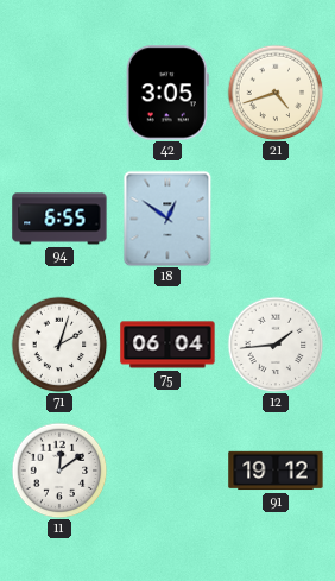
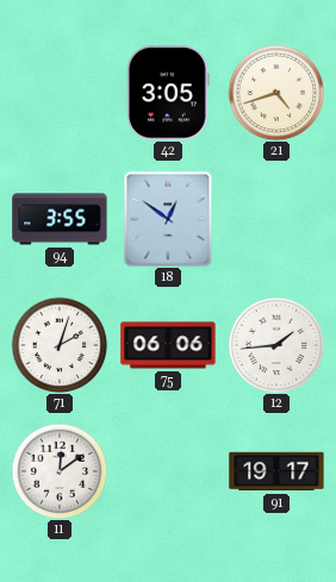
94: 6:55 -> 3:55 (60, 219)
75: 06:04 -> 06:06 (168, 345)
91: 19:12 -> 19:17 (276, 471)
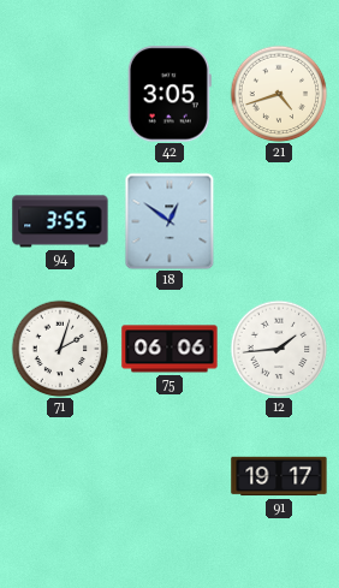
11: 12:09 -> none (60, 471)
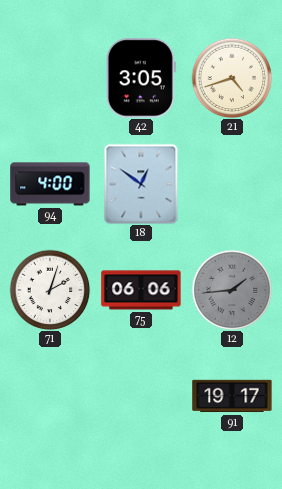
94: 3:55 -> 4:00 (50, 184)
12 dial: white -> grey (232, 290)
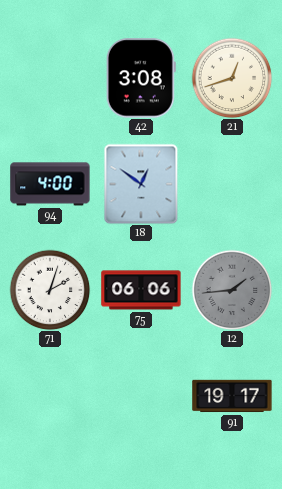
42: 3:05 -> 3:08 (141, 78)
21: 4:42 -> 12:42 (232, 78)
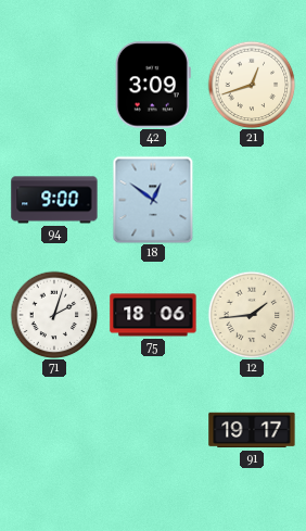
42: 3:08 -> 3:09 (153, 85)
94: 4:00 -> 9:00 (54, 200)
75: 06:06 -> 18:06 (153, 315)
12 dial: grey -> cream (252, 315)
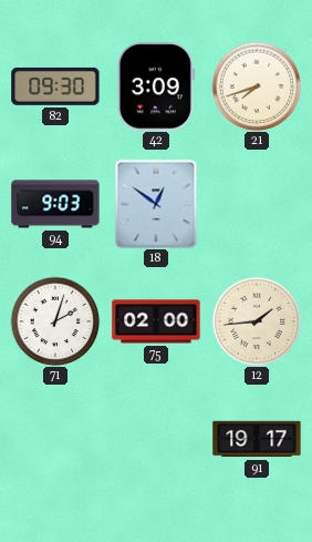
82: none -> 09:30 (55, 86)
21: 12:42 -> 7:42 (257, 86)
94: 9:00 -> 9:03 (55, 204)
75: 18:06 -> 02:00 (156, 321)
